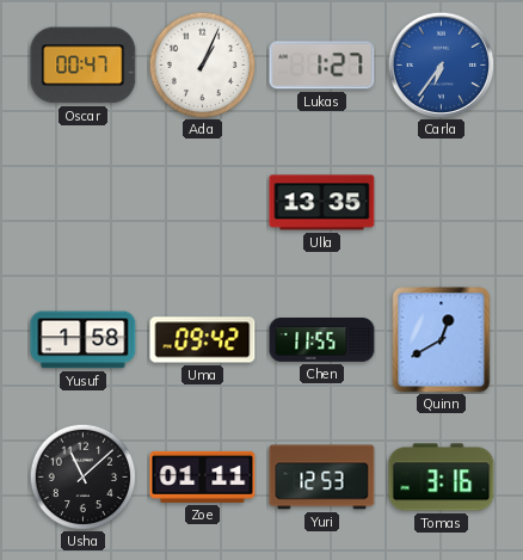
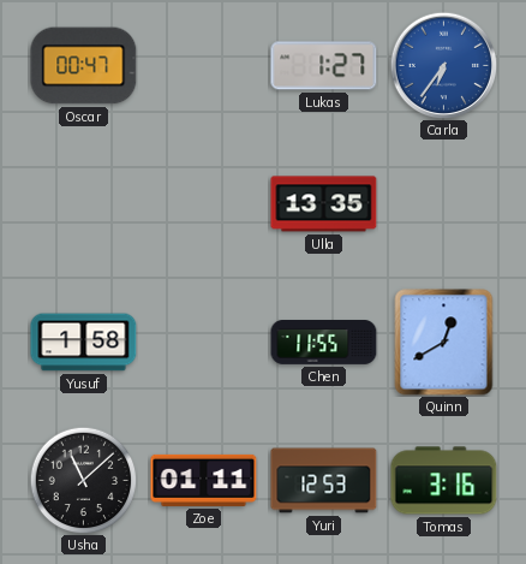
Ada: 1:04 -> none (202, 64)
Uma: 09:42 -> none (203, 340)
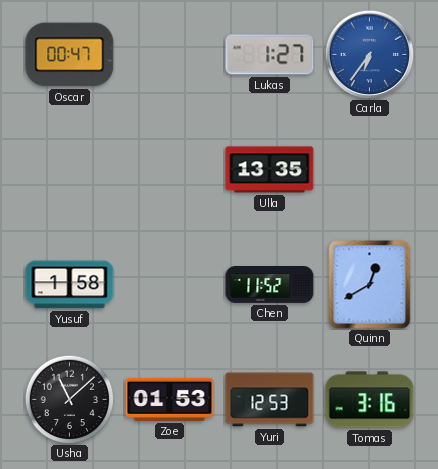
Chen: 11:55 -> 11:52 (270, 285)
Zoe: 01:11 -> 01:53 (170, 399)
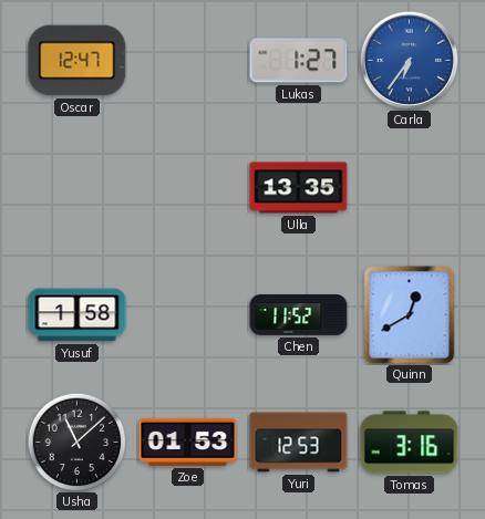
Oscar: 00:47 -> 12:47 (78, 61)
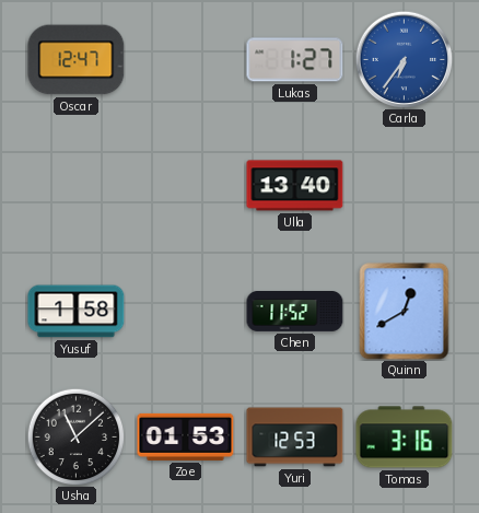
Ulla: 13:35 -> 13:40 (295, 186)
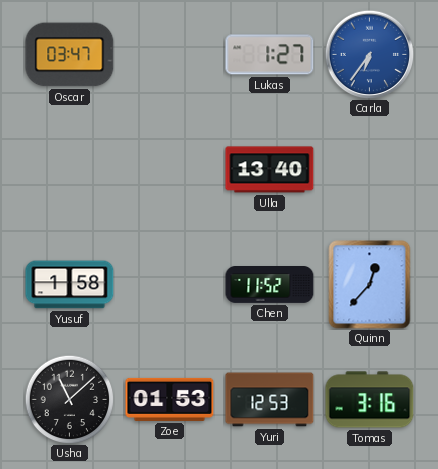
Oscar: 12:47 -> 03:47 (70, 55)
Quinn: 12:40 -> 12:37 (370, 285)
